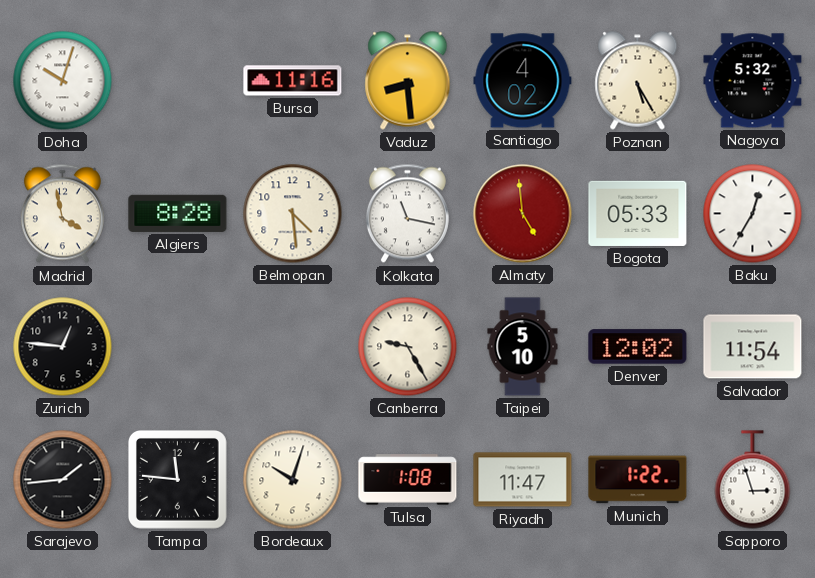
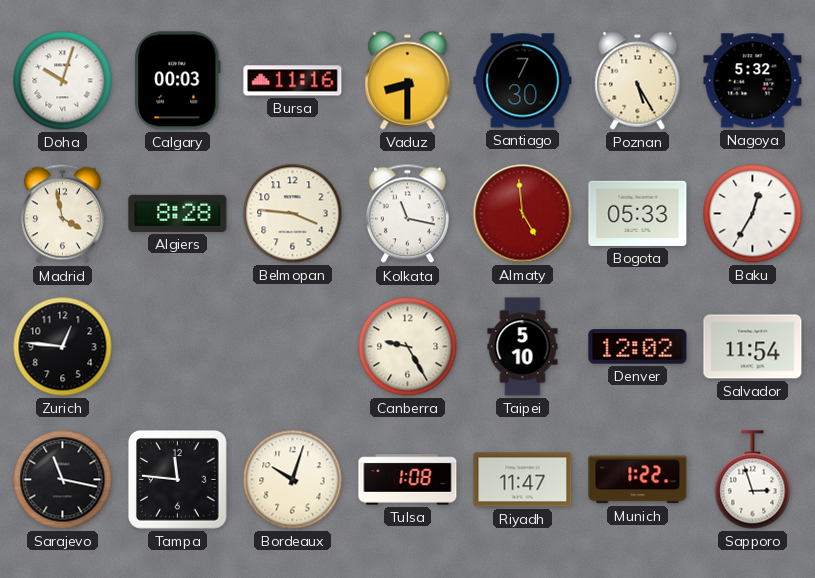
Calgary: none -> 00:03 (178, 81)
Vaduz: 8:29 -> 8:30 (408, 81)
Santiago: 4:02 -> 7:30 (523, 81)
Belmopan: 4:29 -> 3:46 (293, 214)
Sarajevo: 1:44 -> 11:17 (63, 480)
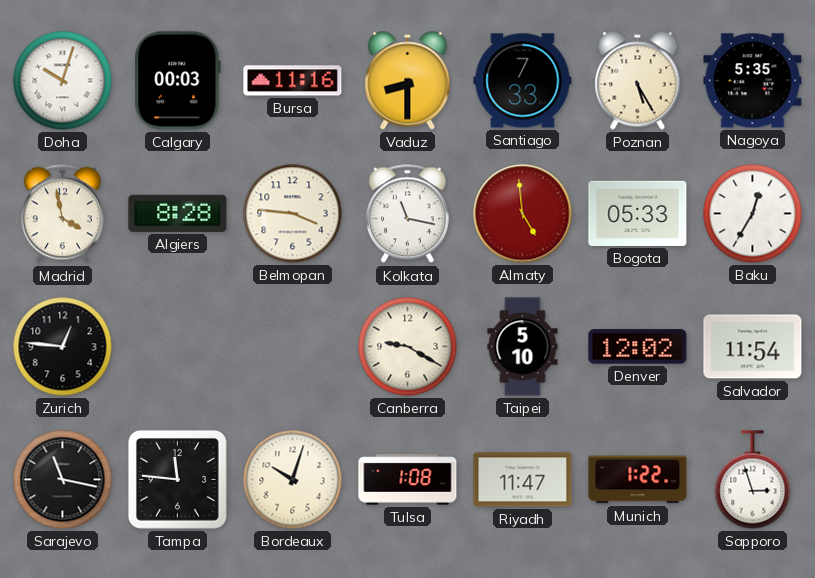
Santiago: 7:30 -> 7:33 (523, 81)
Nagoya: 5:32 -> 5:35 (753, 81)
Canberra: 9:25 -> 9:20 (408, 347)
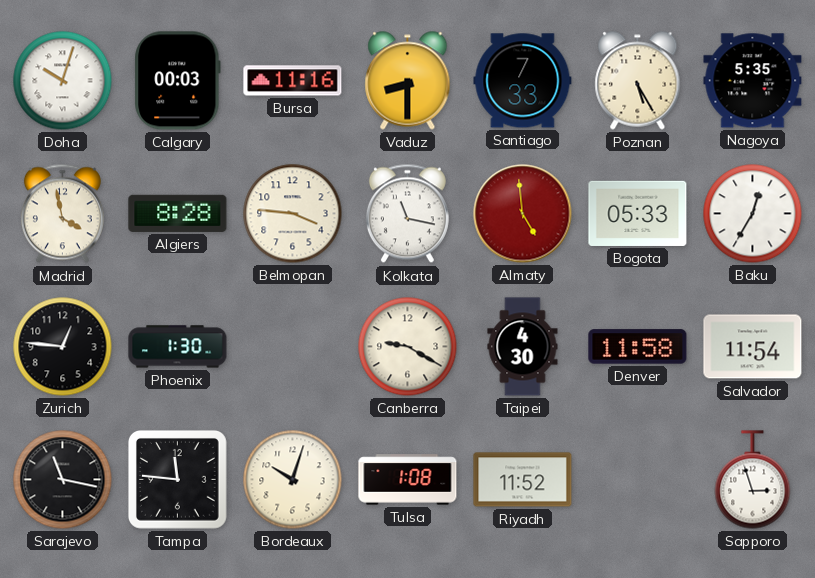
Phoenix: none -> 1:30 (178, 347)
Taipei: 5:10 -> 4:30 (523, 347)
Denver: 12:02 -> 11:58 (638, 347)
Riyadh: 11:47 -> 11:52 (523, 480)
Munich: 1:22 -> none (638, 480)
